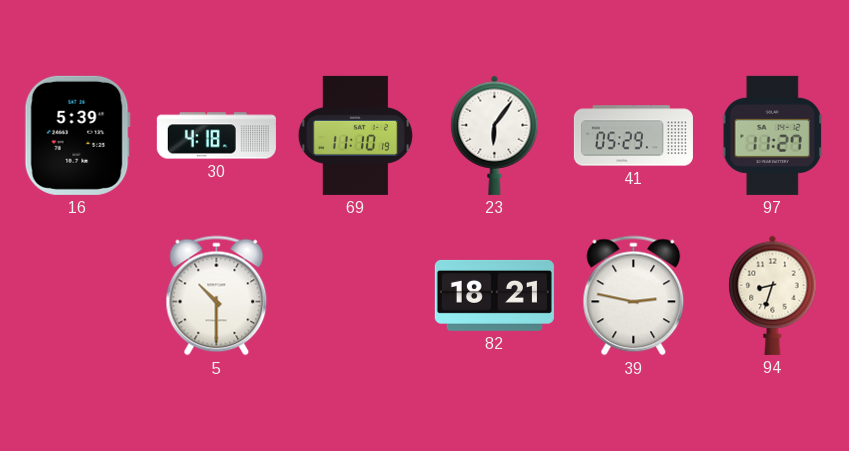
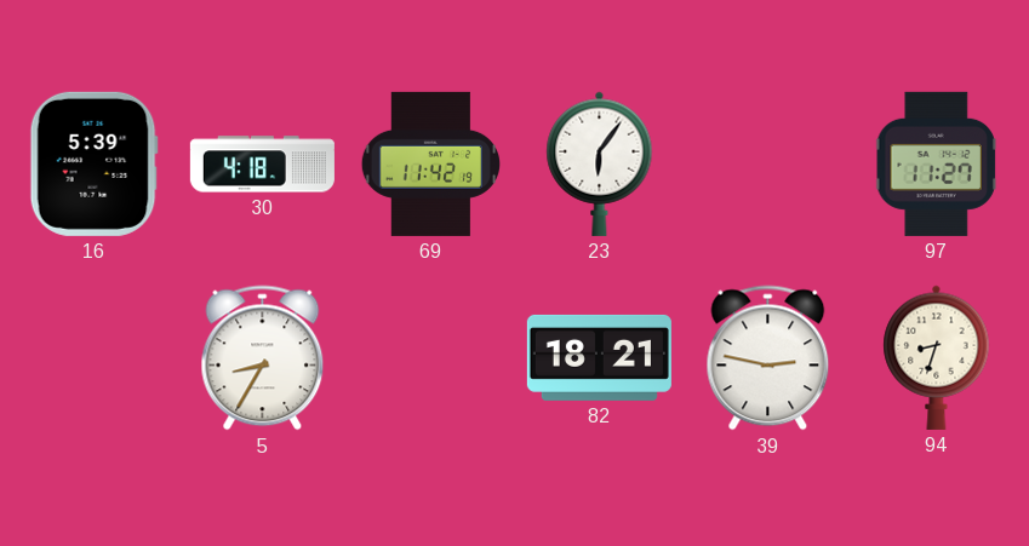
69: 11:10 -> 11:42 (430, 163)
41: 05:29 -> none (633, 136)
5: 10:30 -> 8:35 (263, 358)
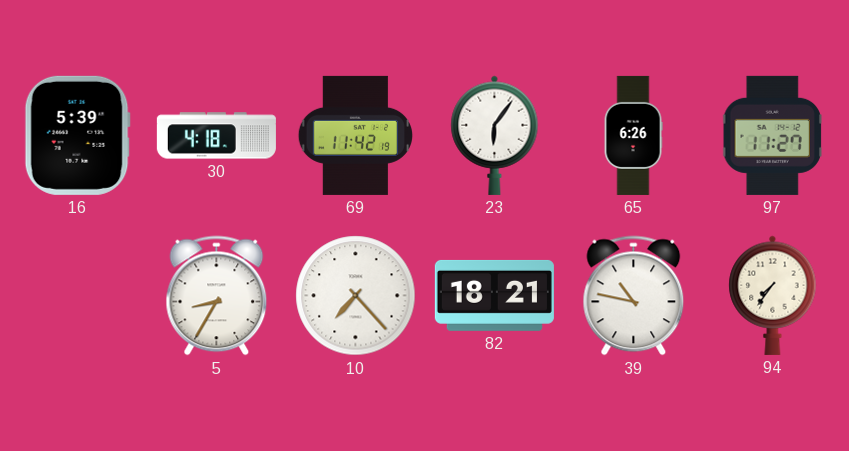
65: none -> 6:26 (633, 135)
10: none -> 7:23 (356, 296)
39: 2:47 -> 10:47 (634, 296)
94: 8:33 -> 7:36 (773, 295)
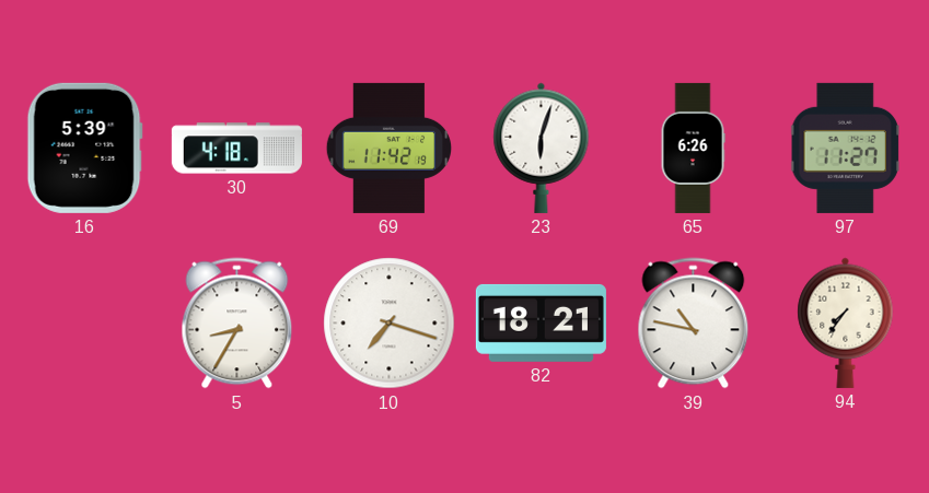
23: 6:06 -> 6:03 (542, 148)
10: 7:23 -> 7:18 (390, 324)
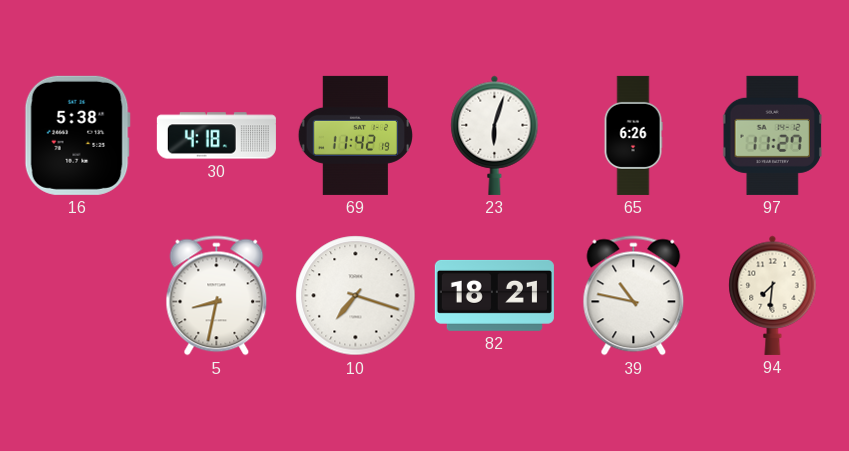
16: 5:39 -> 5:38 (77, 135)
5: 8:35 -> 8:32 (217, 296)
94: 7:36 -> 7:31 (773, 295)
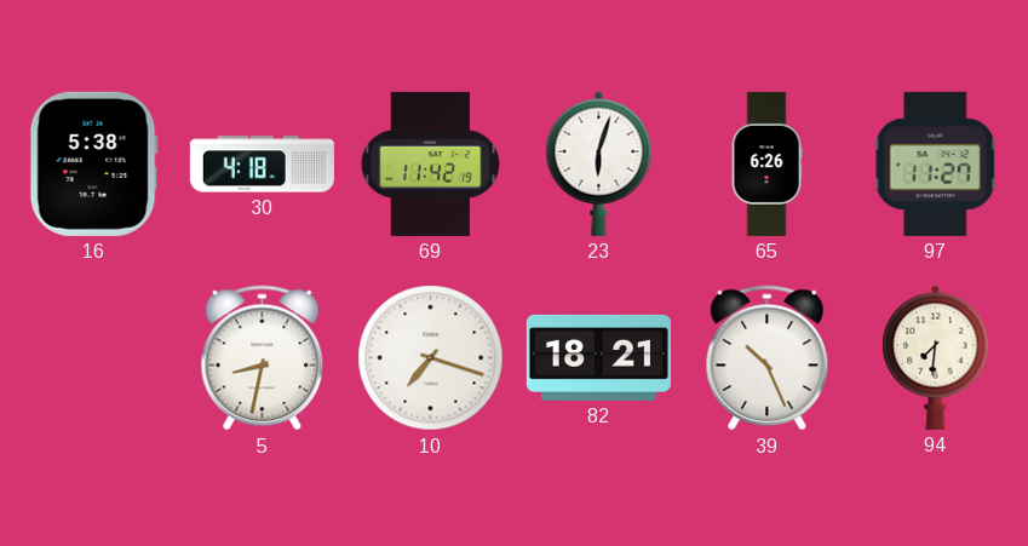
39: 10:47 -> 10:26 (768, 358)
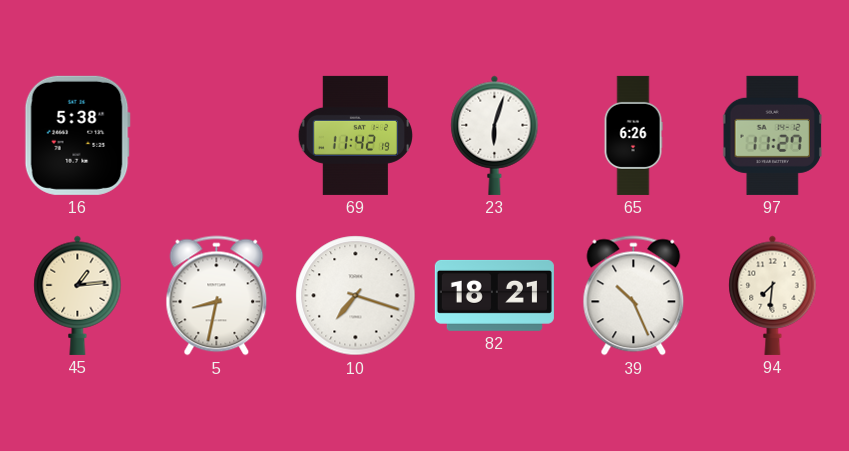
30: 4:18 -> none (262, 165)
45: none -> 1:14 (78, 295)
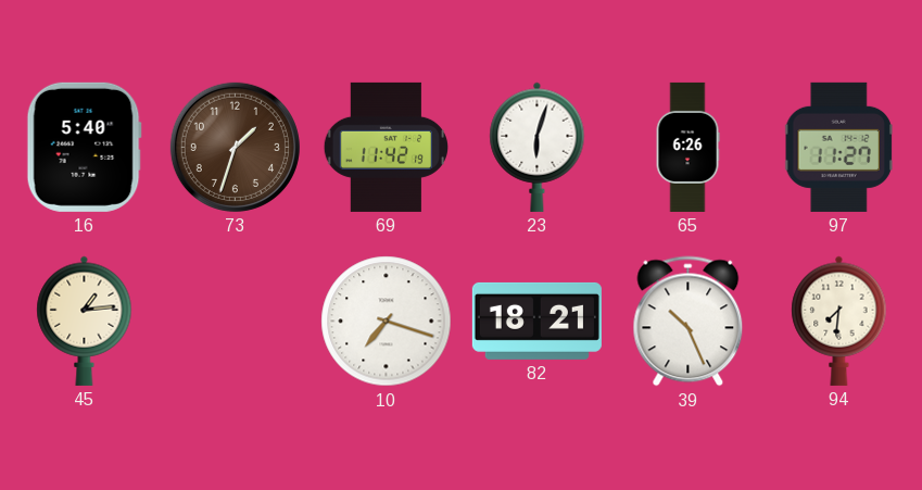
16: 5:38 -> 5:40 (84, 147)
73: none -> 1:33 (235, 147)
5: 8:32 -> none (217, 296)
